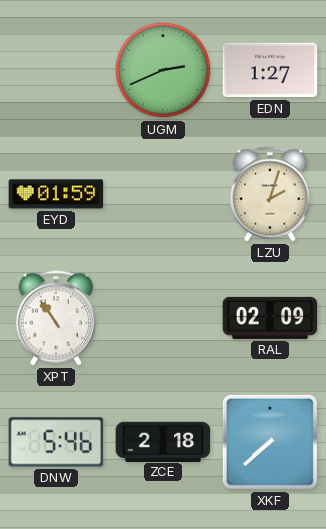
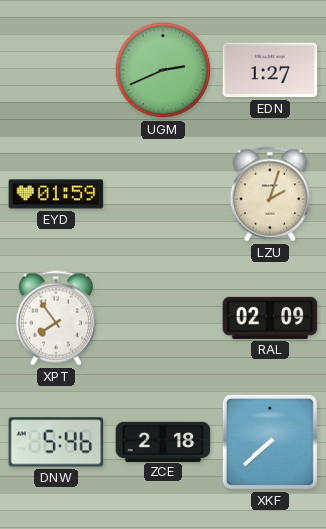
XPT: 10:54 -> 7:54 (55, 318)
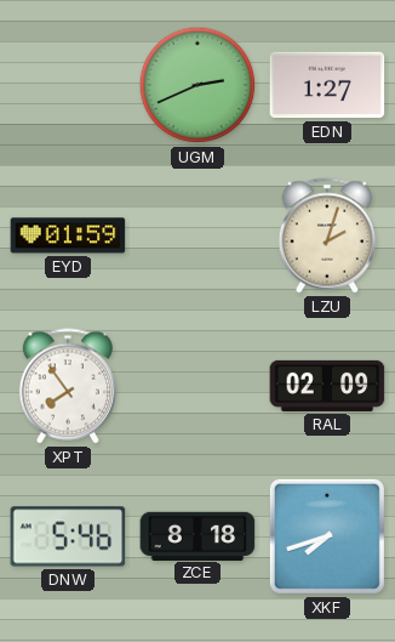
ZCE: 2:18 -> 8:18 (198, 535)
XKF: 7:38 -> 7:42 (327, 536)
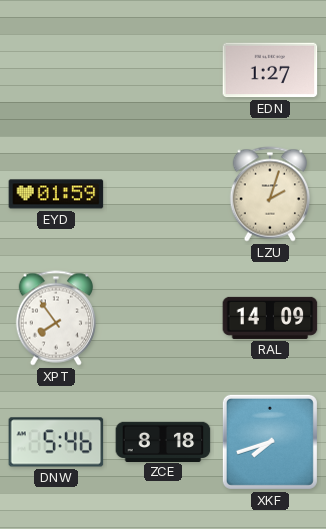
UGM: 2:41 -> none (198, 85)
RAL: 02:09 -> 14:09 (270, 318)
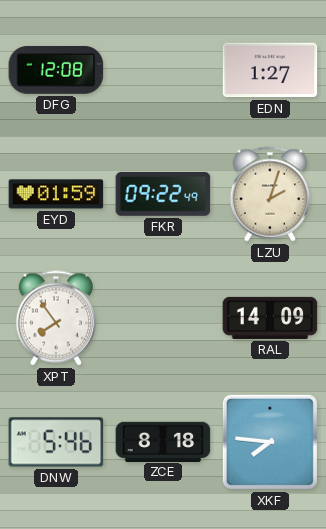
DFG: none -> 12:08 (56, 70)
FKR: none -> 09:22 (163, 195)
XKF: 7:42 -> 7:46 (270, 442)
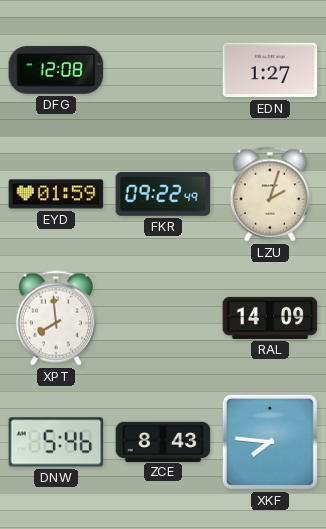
XPT: 7:54 -> 7:59 (55, 318)
ZCE: 8:18 -> 8:43 (163, 441)
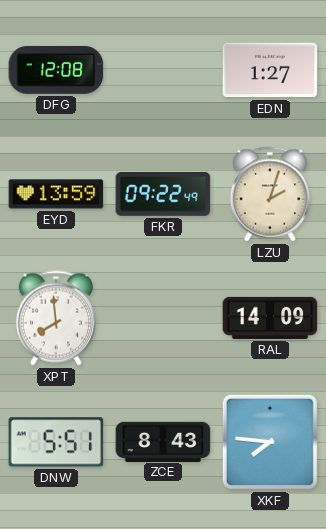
EYD: 01:59 -> 13:59 (56, 194)
DNW: 5:46 -> 5:51 (56, 442)
